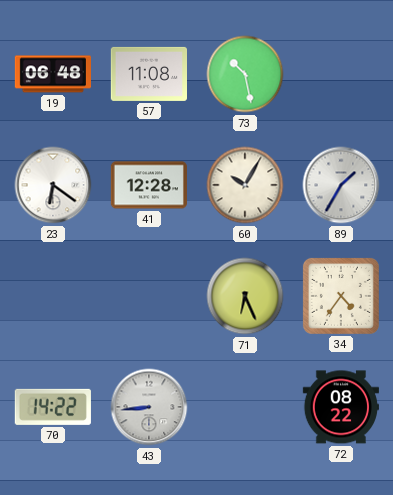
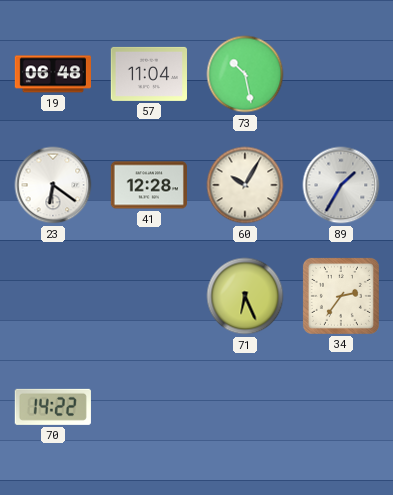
57: 11:08 -> 11:04 (148, 74)
34: 4:36 -> 2:36 (341, 296)
43: 8:44 -> none (149, 407)
72: 08:22 -> none (341, 407)
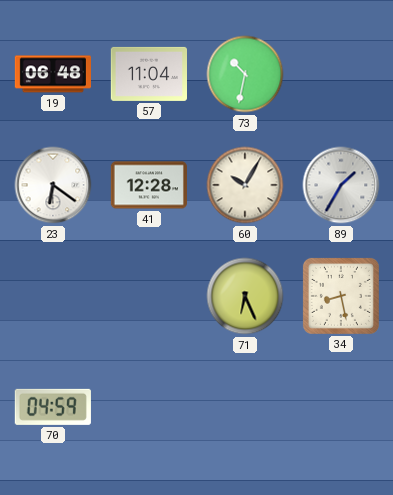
73: 10:28 -> 10:32 (245, 74)
34: 2:36 -> 8:28 (341, 296)
70: 14:22 -> 04:59 (53, 407)
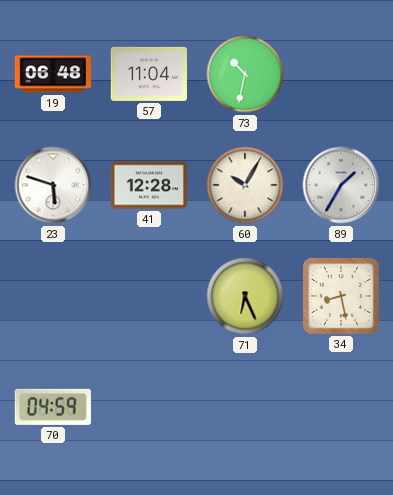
23: 6:21 -> 5:48 (53, 185)
